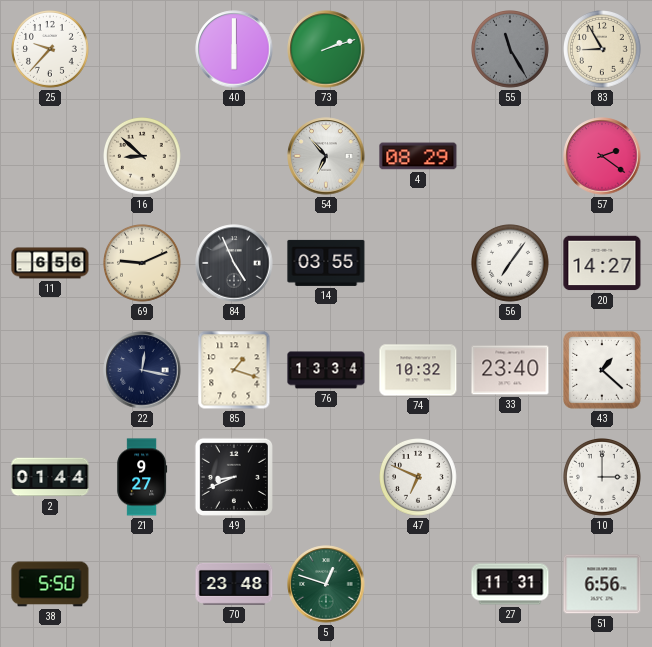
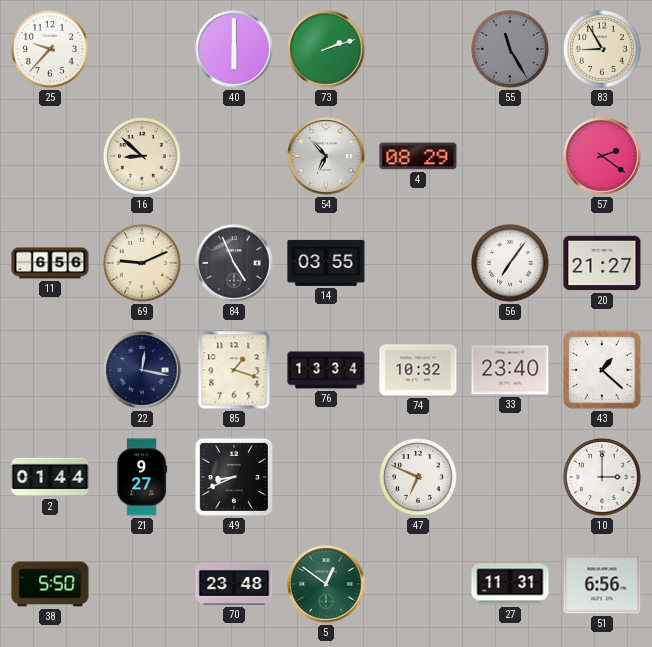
20: 14:27 -> 21:27 (602, 263)
5: 12:48 -> 12:51 (326, 584)
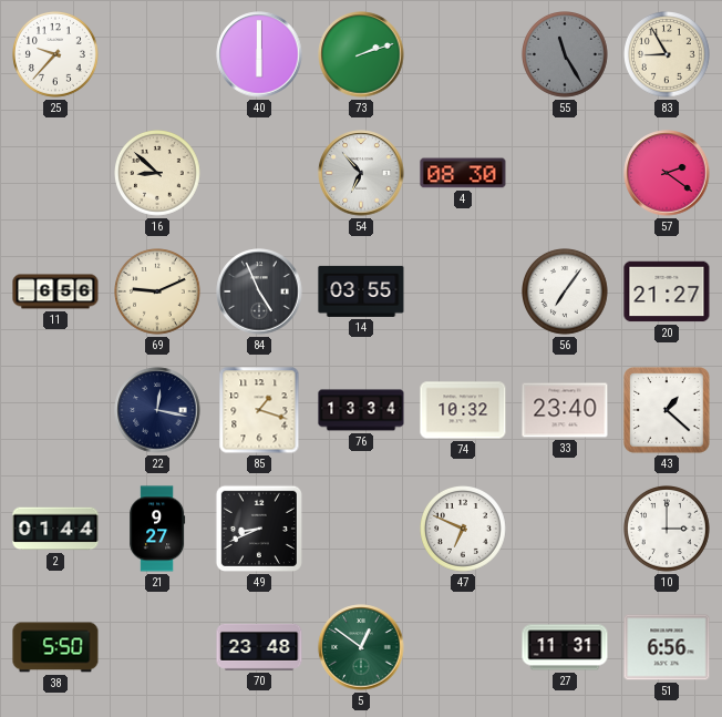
4: 08:29 -> 08:30 (463, 173)
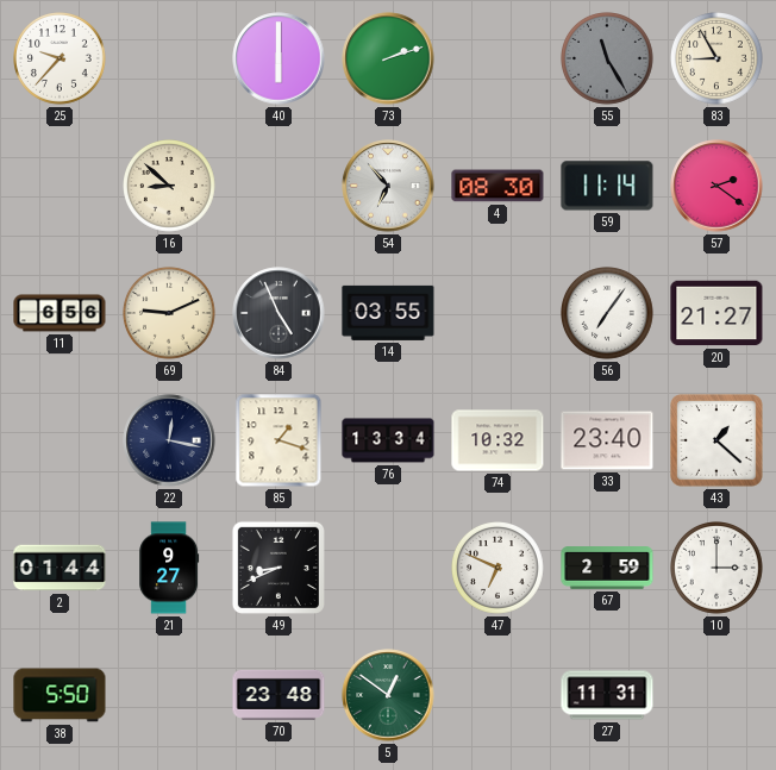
59: none -> 11:14 (607, 186)
67: none -> 2:59 (607, 568)
51: 6:56 -> none (667, 647)
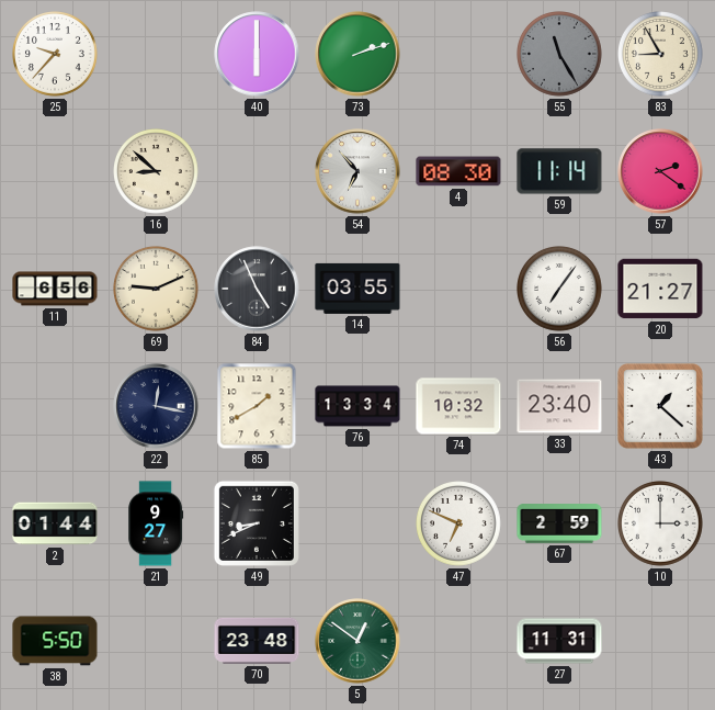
85: 1:18 -> 1:40 (257, 406)
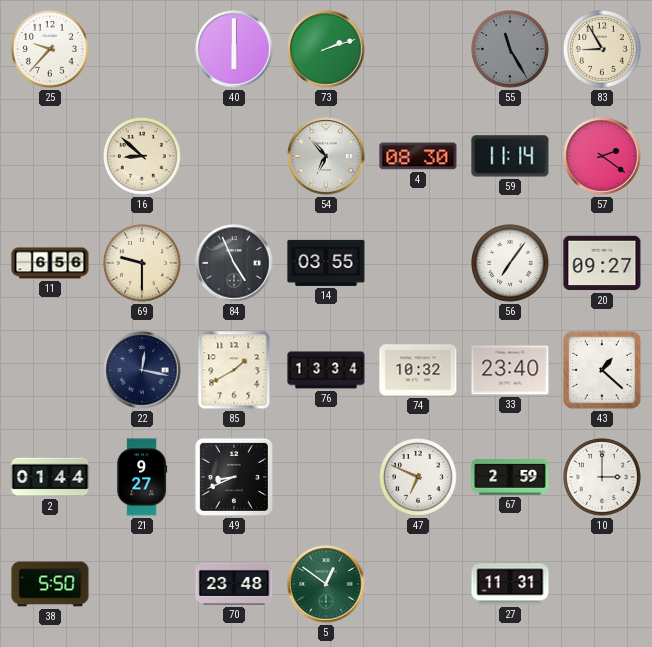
69: 9:11 -> 9:30 (143, 264)
20: 21:27 -> 09:27 (602, 263)
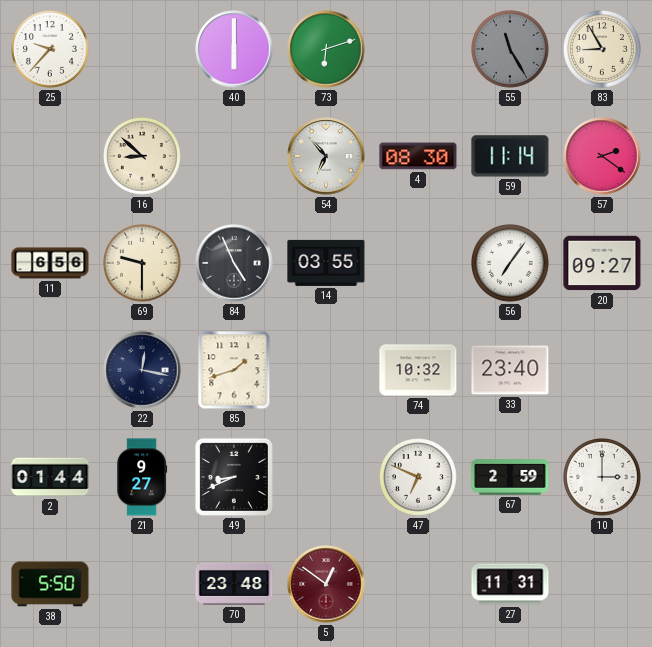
73: 2:12 -> 6:12 (326, 49)
85: 1:40 -> 1:42 (234, 370)
76: 13:34 -> none (326, 370)
43: 1:22 -> none (602, 370)
5 dial: green -> burgundy (326, 584)
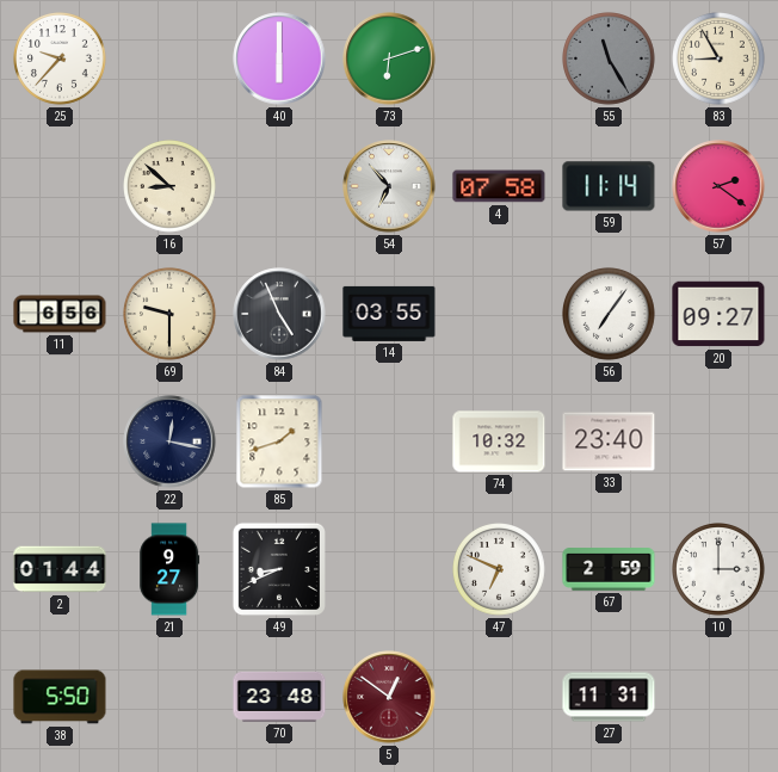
4: 08:30 -> 07:58 (499, 186)
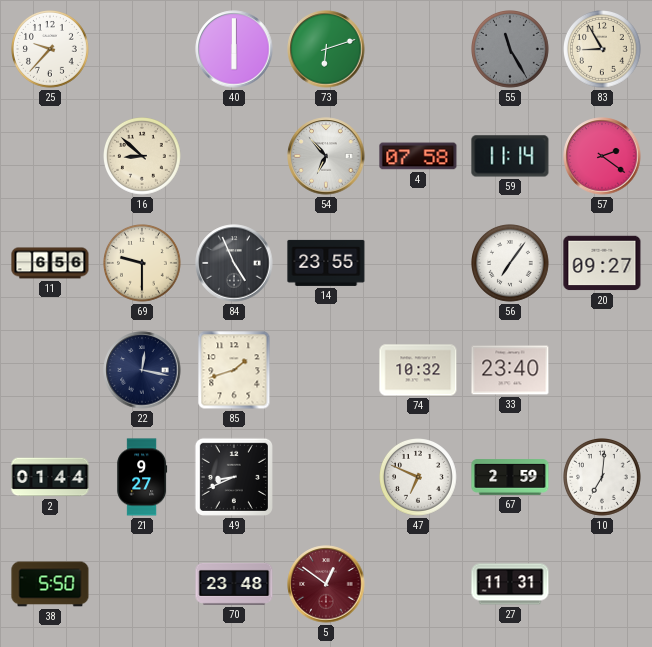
14: 03:55 -> 23:55 (326, 263)
10: 3:00 -> 7:01 (603, 478)
